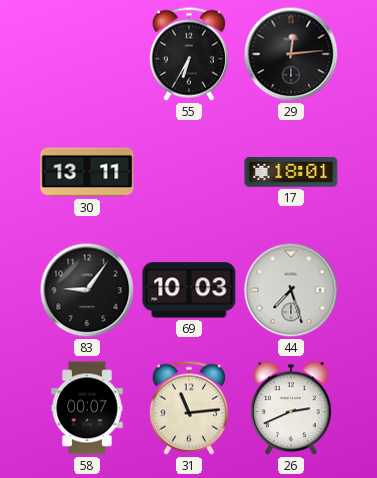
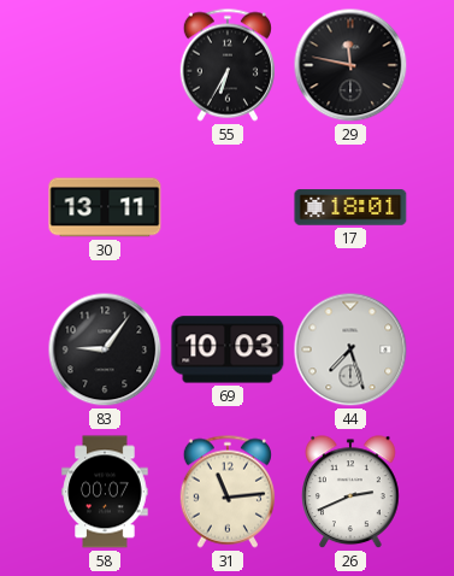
29: 12:14 -> 11:47 (350, 65)
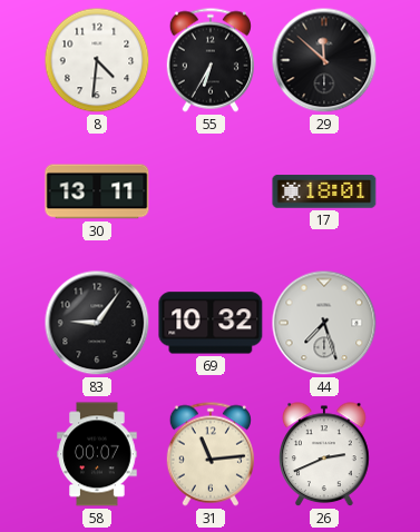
8: none -> 4:31 (97, 60)
29: 11:47 -> 11:52 (324, 60)
69: 10:03 -> 10:32 (211, 323)
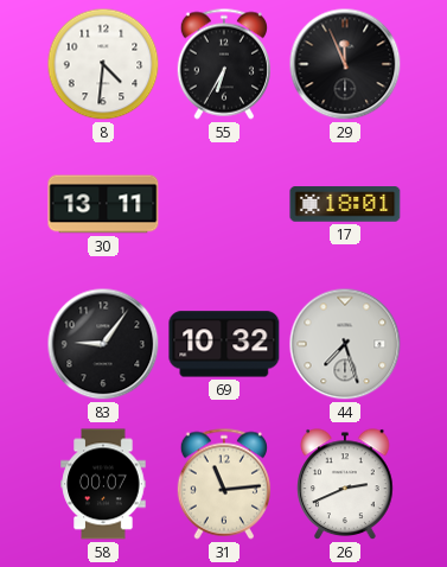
29: 11:52 -> 11:56 (345, 64)
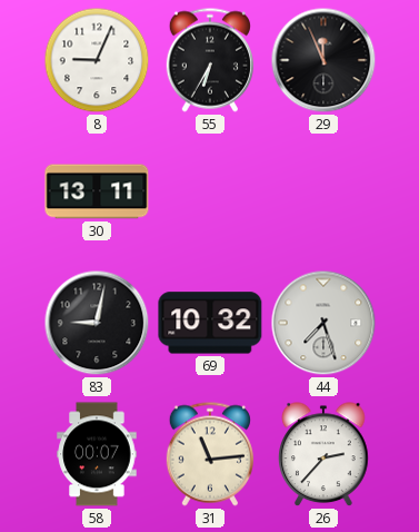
8: 4:31 -> 9:04 (97, 60)
17: 18:01 -> none (345, 204)
83: 9:06 -> 9:02 (97, 323)
26: 2:41 -> 2:37 (325, 455)
